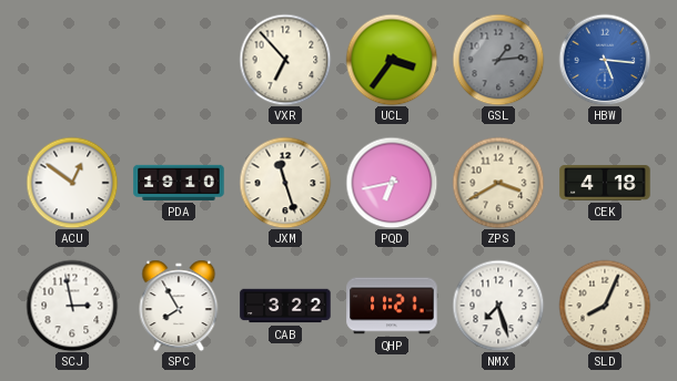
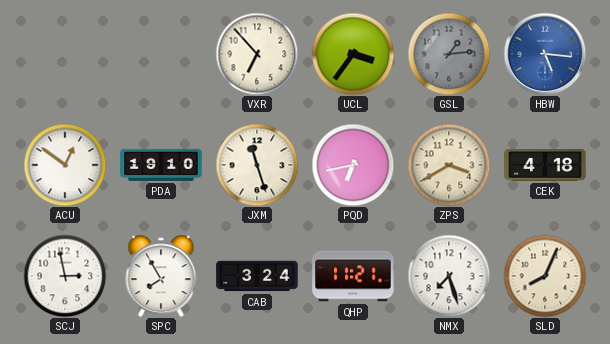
CAB: 3:22 -> 3:24 (257, 276)
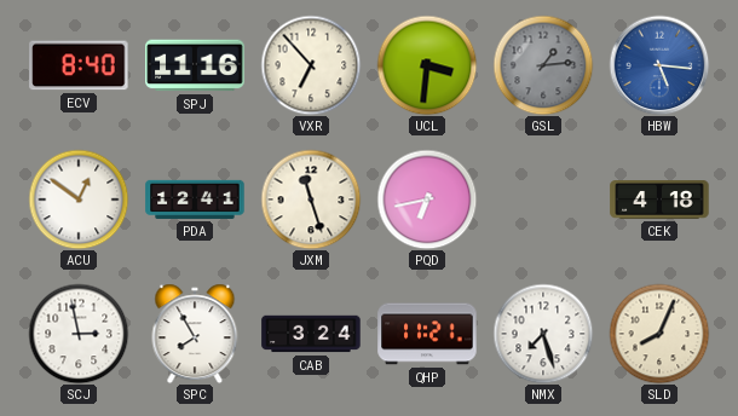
ECV: none -> 8:40 (79, 65)
SPJ: none -> 11:16 (195, 65)
UCL: 3:36 -> 3:31 (427, 65)
PDA: 19:10 -> 12:41 (195, 200)
ZPS: 3:40 -> none (449, 165)
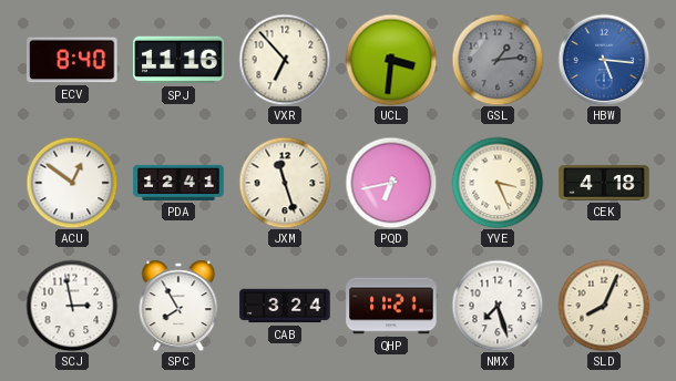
YVE: none -> 3:26 (498, 183)
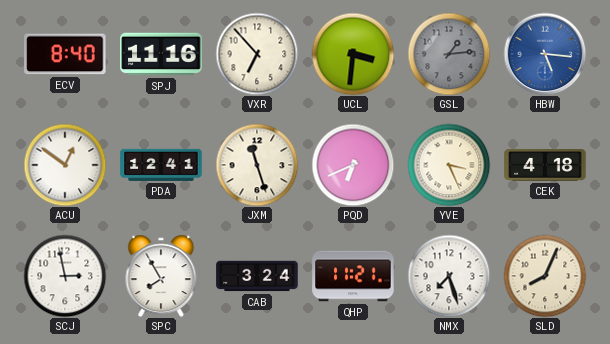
PQD: 6:43 -> 6:41 (353, 165)
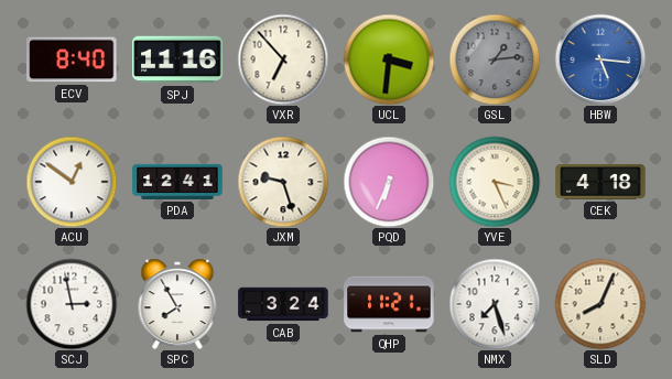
JXM: 11:27 -> 9:27 (283, 182)
PQD: 6:41 -> 6:34 (389, 182)
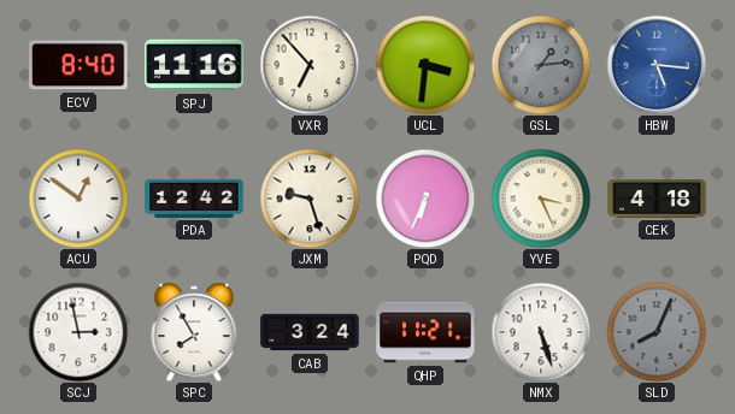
PDA: 12:41 -> 12:42 (194, 199)
NMX: 7:27 -> 5:27 (541, 332)
SLD dial: cream -> grey (657, 332)
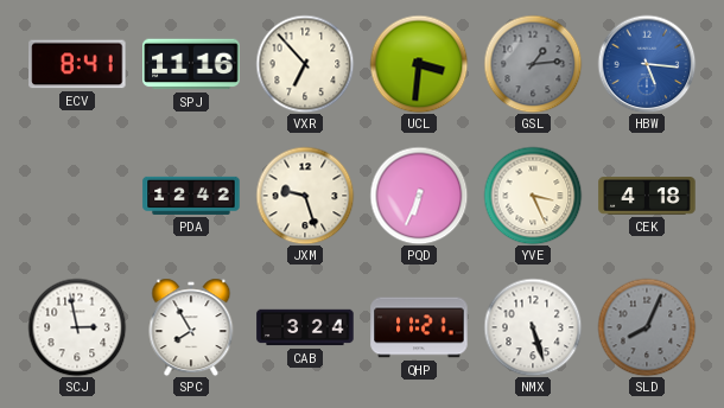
ECV: 8:40 -> 8:41 (77, 64)
ACU: 12:51 -> none (78, 199)
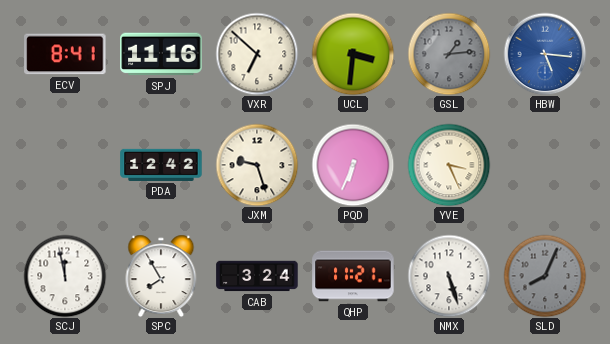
VXR: 6:53 -> 6:52 (257, 54)
CEK: 4:18 -> none (647, 197)
SCJ: 2:58 -> 11:58 (65, 276)
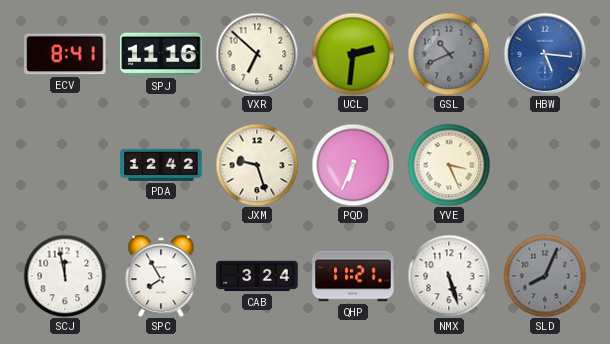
UCL: 3:31 -> 2:31 (353, 54)
GSL: 1:14 -> 10:41 (449, 54)
